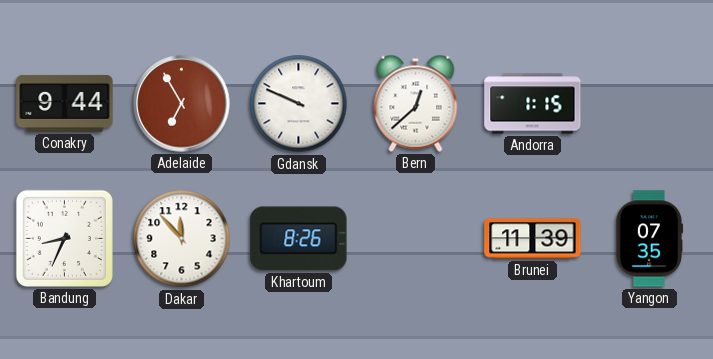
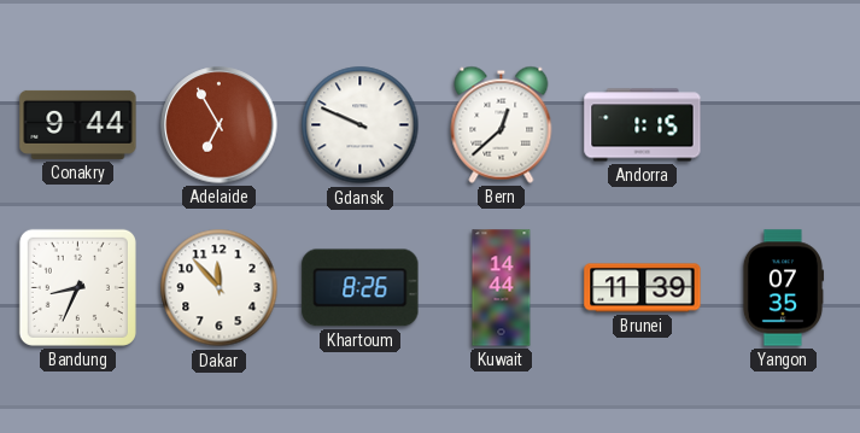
Kuwait: none -> 14:44 (502, 288)
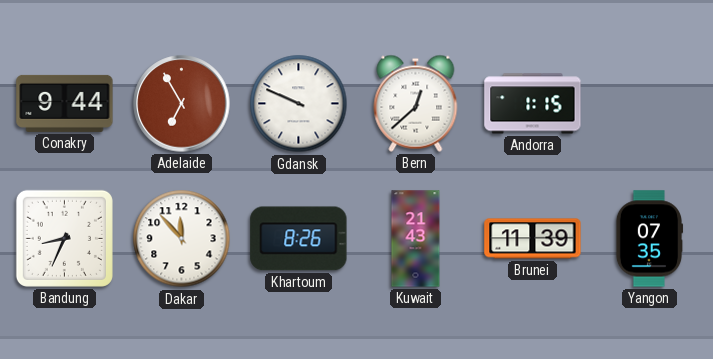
Kuwait: 14:44 -> 21:43 (416, 239)
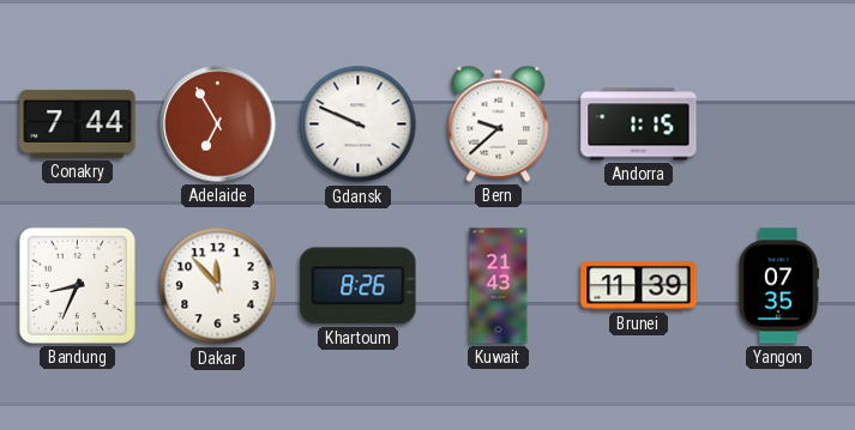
Conakry: 9:44 -> 7:44 (78, 123)
Bern: 12:38 -> 9:38 (499, 123)
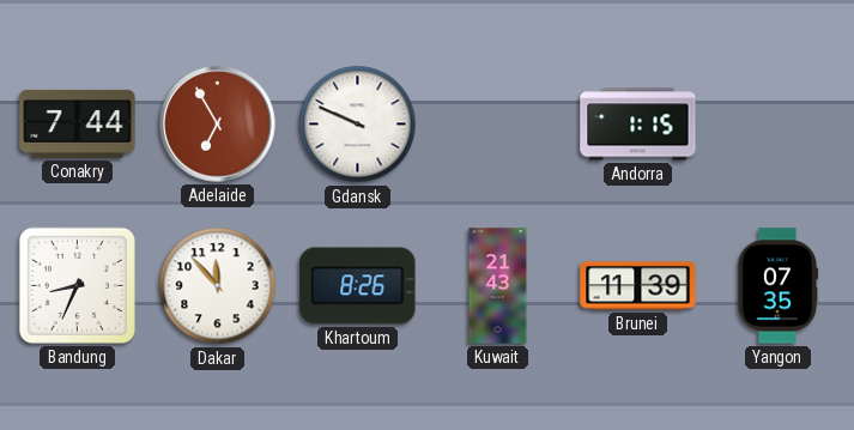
Bern: 9:38 -> none (499, 123)
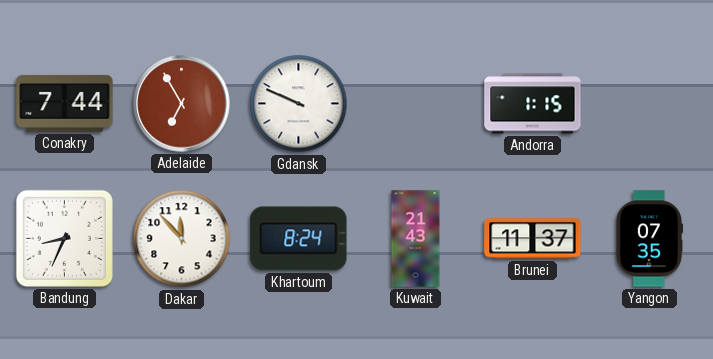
Khartoum: 8:26 -> 8:24 (299, 239)
Brunei: 11:39 -> 11:37 (533, 239)
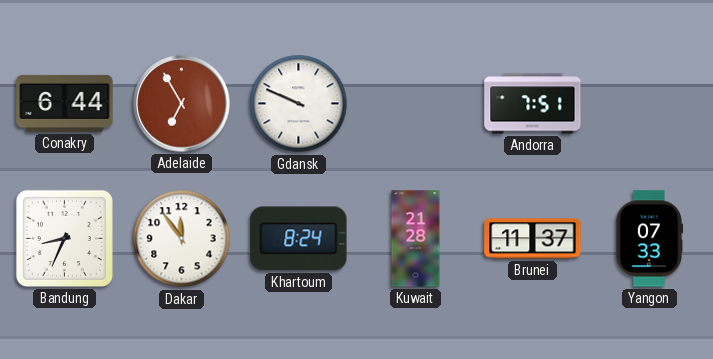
Conakry: 7:44 -> 6:44 (65, 103)
Andorra: 1:15 -> 7:51 (533, 104)
Dakar: 11:53 -> 11:54 (182, 239)
Kuwait: 21:43 -> 21:28 (416, 239)
Yangon: 07:35 -> 07:33 (649, 239)
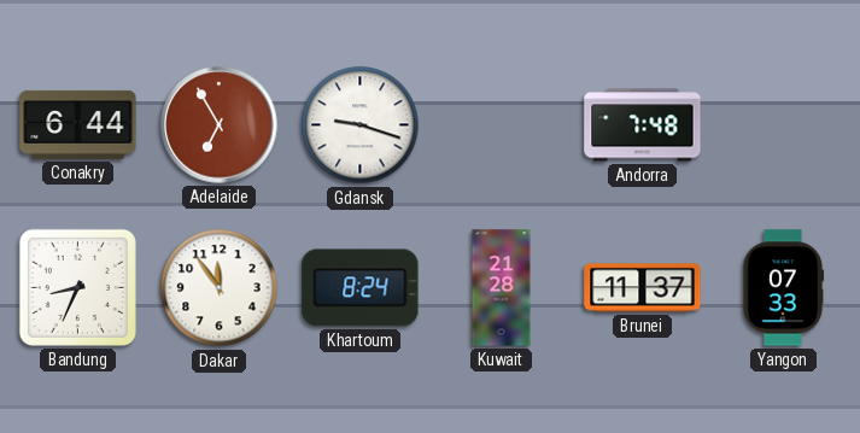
Gdansk: 9:49 -> 9:18 (361, 125)
Andorra: 7:51 -> 7:48 (643, 125)
